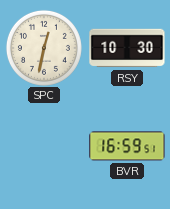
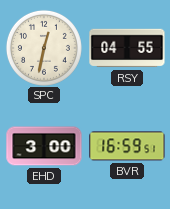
RSY: 10:30 -> 04:55 (127, 48)
EHD: none -> 3:00 (44, 146)
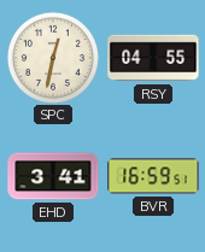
EHD: 3:00 -> 3:41 (53, 176)
